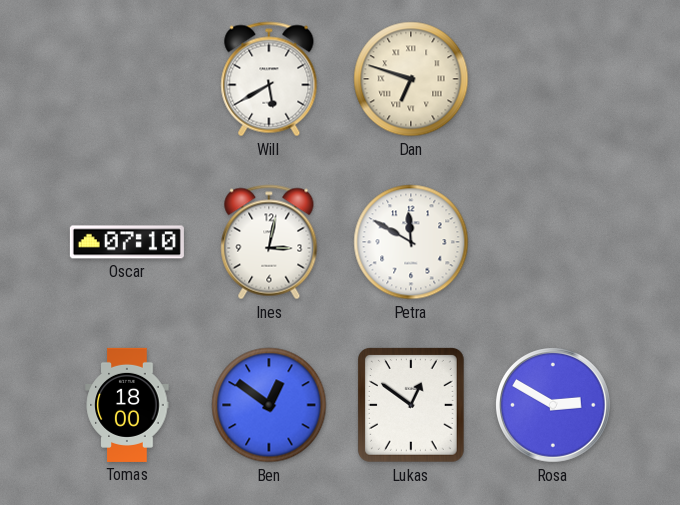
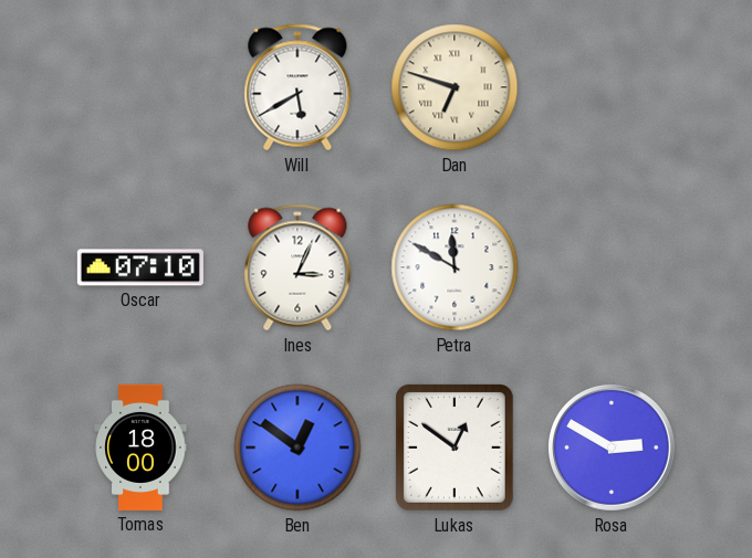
Ines: 3:02 -> 3:04 (297, 267)
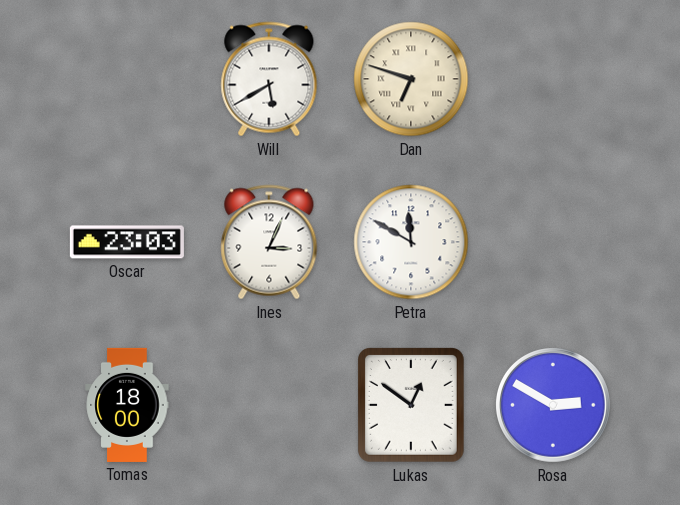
Oscar: 07:10 -> 23:03 (127, 242)
Ben: 12:51 -> none (297, 448)
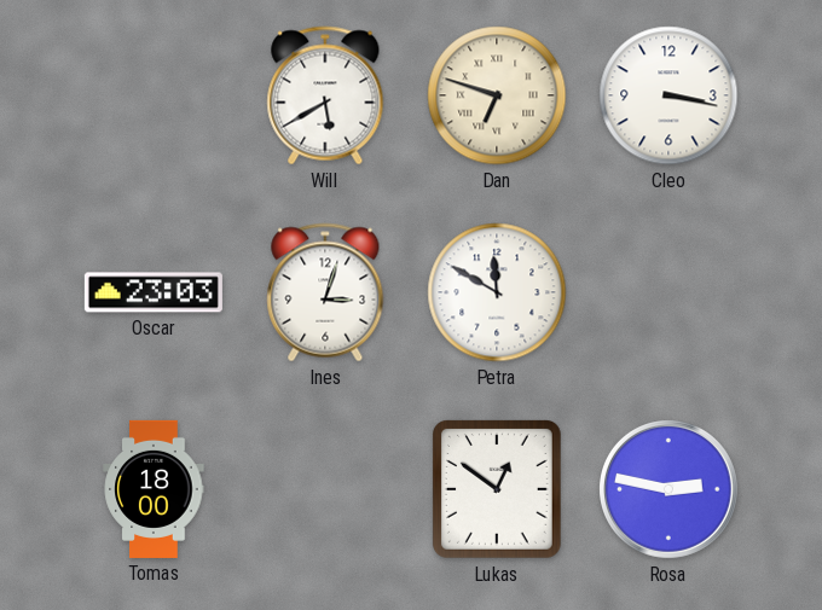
Cleo: none -> 3:17 (668, 95)
Ines: 3:04 -> 3:03 (325, 292)
Rosa: 2:50 -> 2:47 (670, 490)
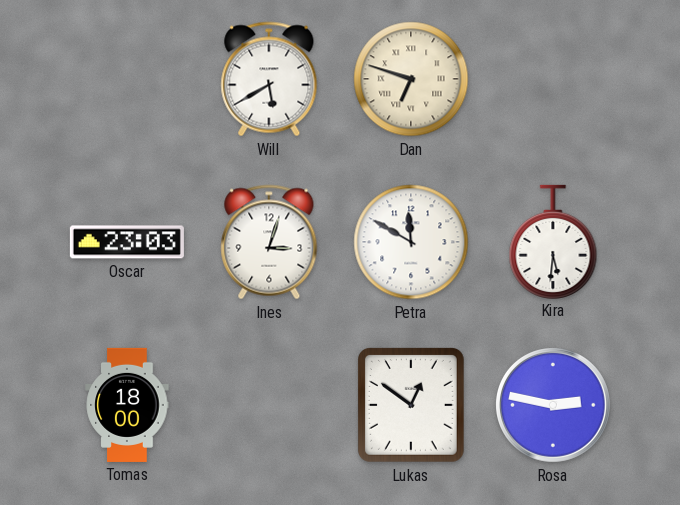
Cleo: 3:17 -> none (668, 95)
Kira: none -> 5:31 (553, 241)
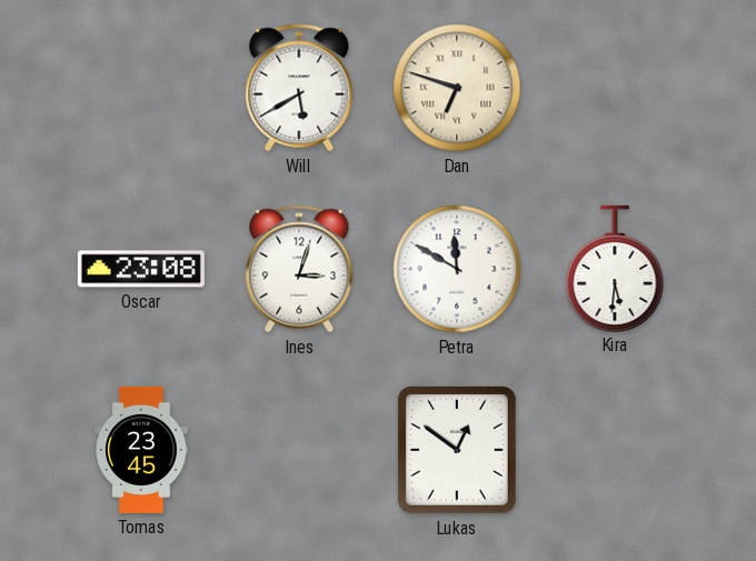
Oscar: 23:03 -> 23:08 (141, 269)
Tomas: 18:00 -> 23:45 (141, 450)
Rosa: 2:47 -> none (554, 406)
